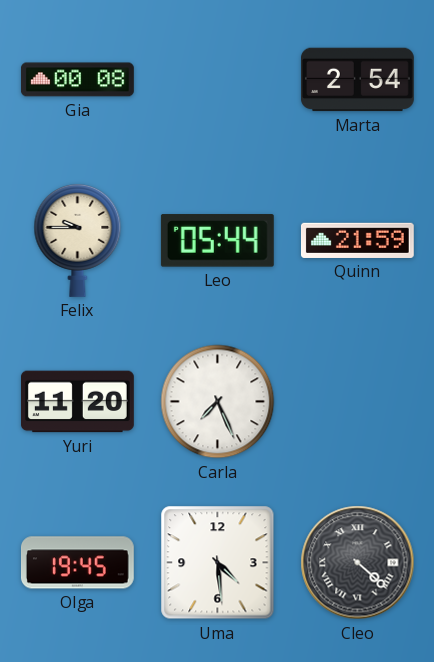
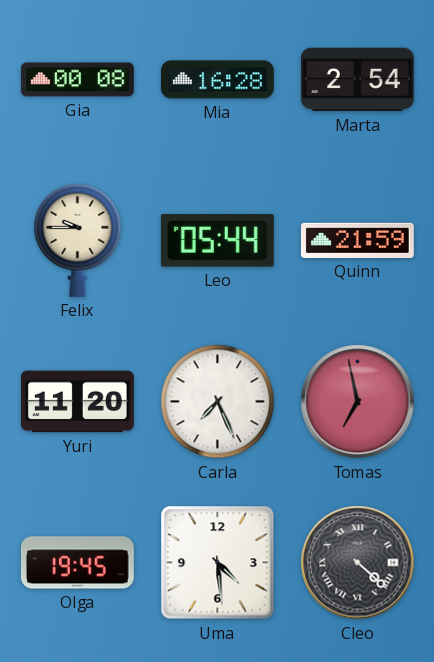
Mia: none -> 16:28 (217, 80)
Tomas: none -> 6:58 (358, 402)
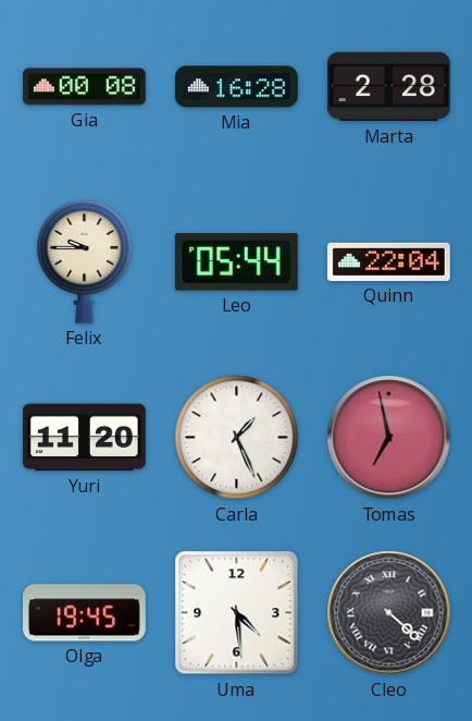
Marta: 2:54 -> 2:28 (388, 87)
Quinn: 21:59 -> 22:04 (388, 261)
Carla: 7:26 -> 1:26 (237, 438)
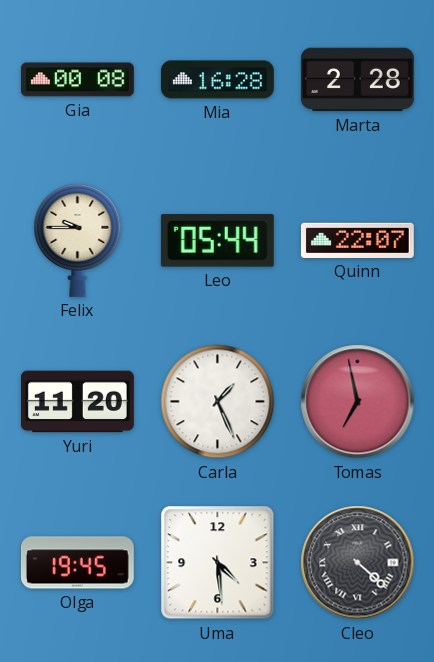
Quinn: 22:04 -> 22:07 (357, 240)
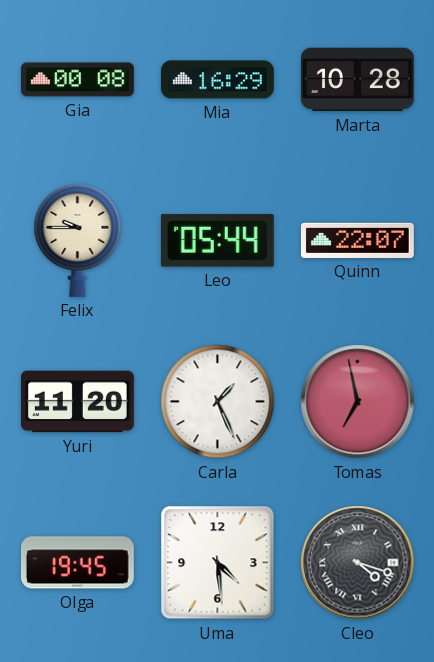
Mia: 16:28 -> 16:29 (217, 80)
Marta: 2:28 -> 10:28 (357, 80)
Cleo: 4:22 -> 4:18 (358, 563)
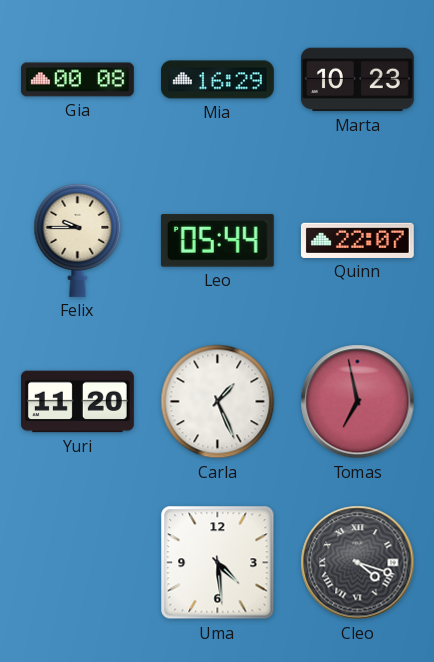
Marta: 10:28 -> 10:23 (357, 80)
Olga: 19:45 -> none (77, 563)
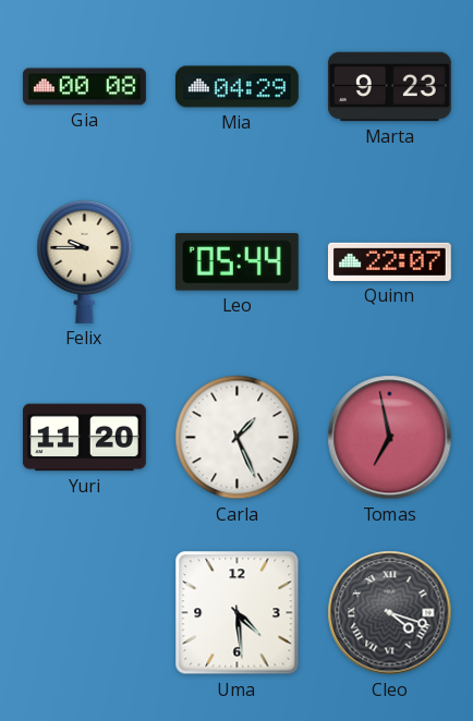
Mia: 16:29 -> 04:29 (237, 87)
Marta: 10:23 -> 9:23 (389, 87)
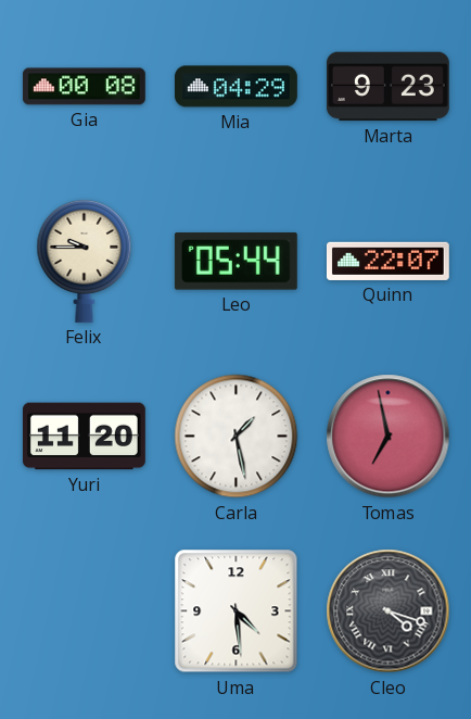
Carla: 1:26 -> 1:28 (237, 437)
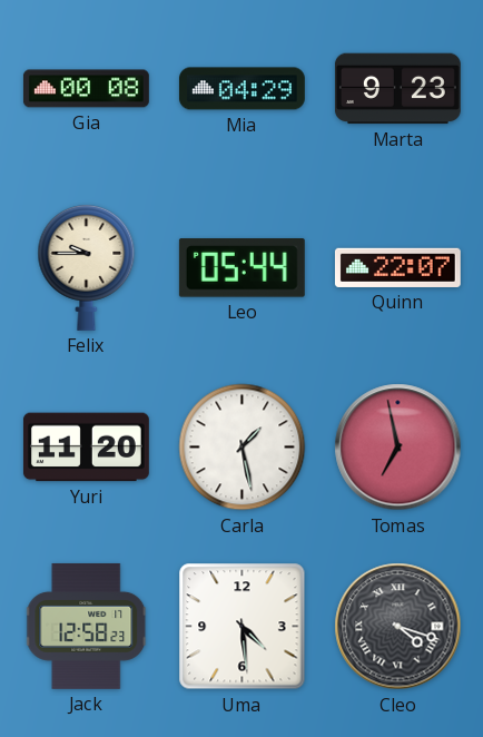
Jack: none -> 12:58 (87, 626)
